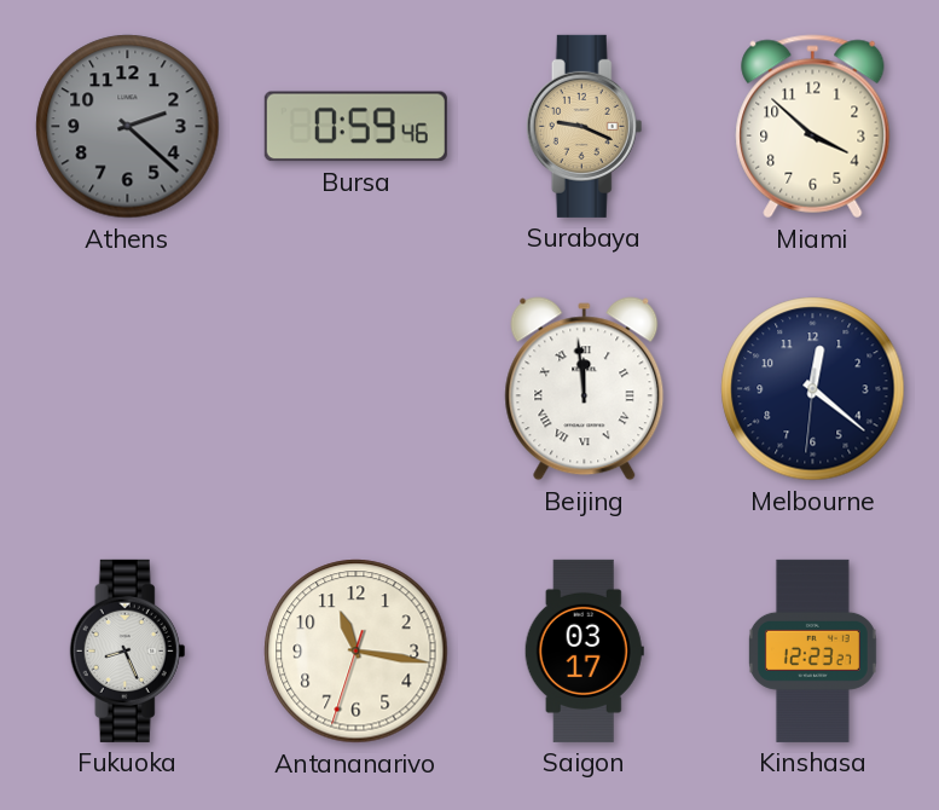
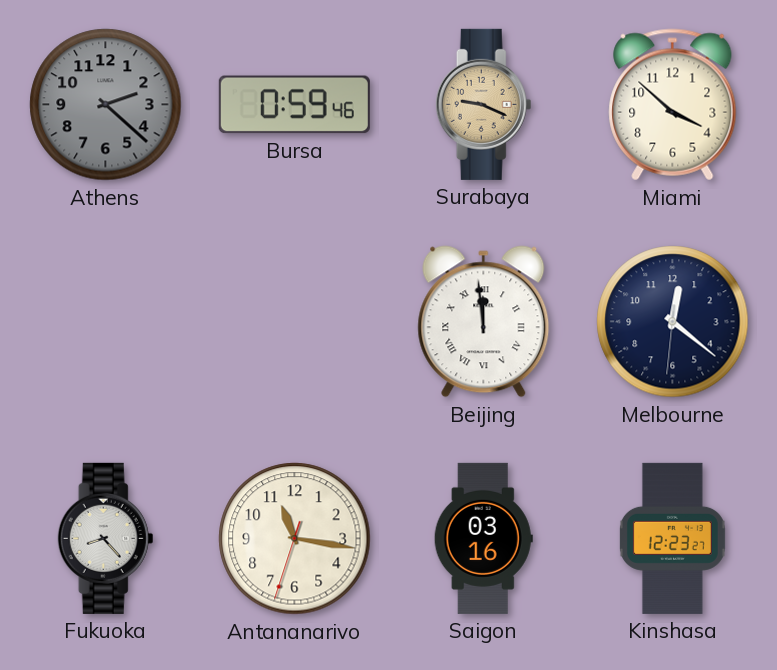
Fukuoka: 8:26 -> 8:23 (106, 538)
Saigon: 03:17 -> 03:16 (483, 538)
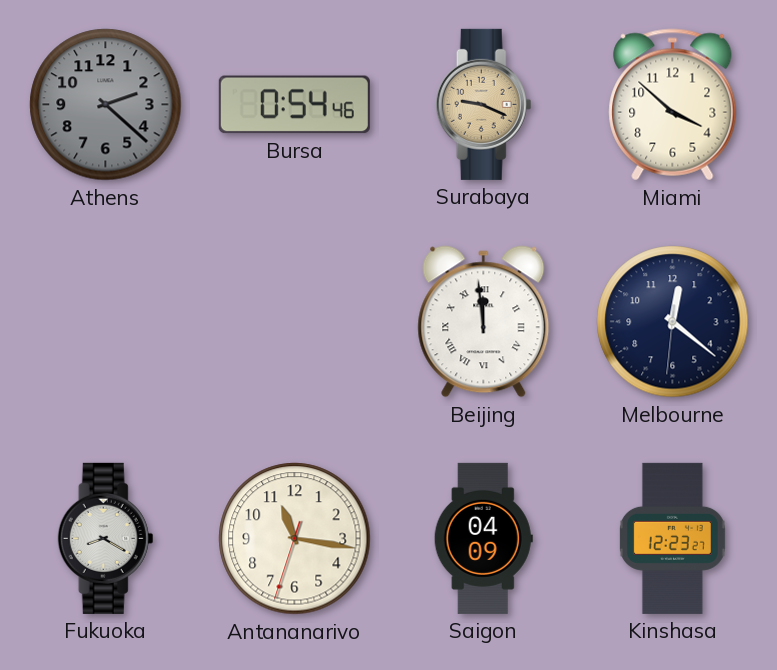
Bursa: 0:59 -> 0:54 (294, 105)
Fukuoka: 8:23 -> 8:20 (106, 538)
Saigon: 03:16 -> 04:09 (483, 538)
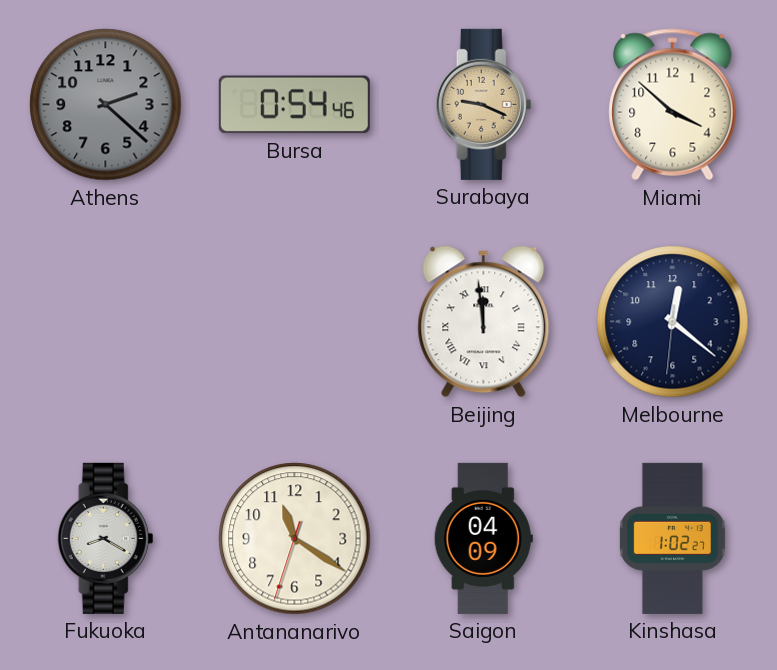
Antananarivo: 11:16 -> 11:20 (295, 539)
Kinshasa: 12:23 -> 1:02 (672, 538)
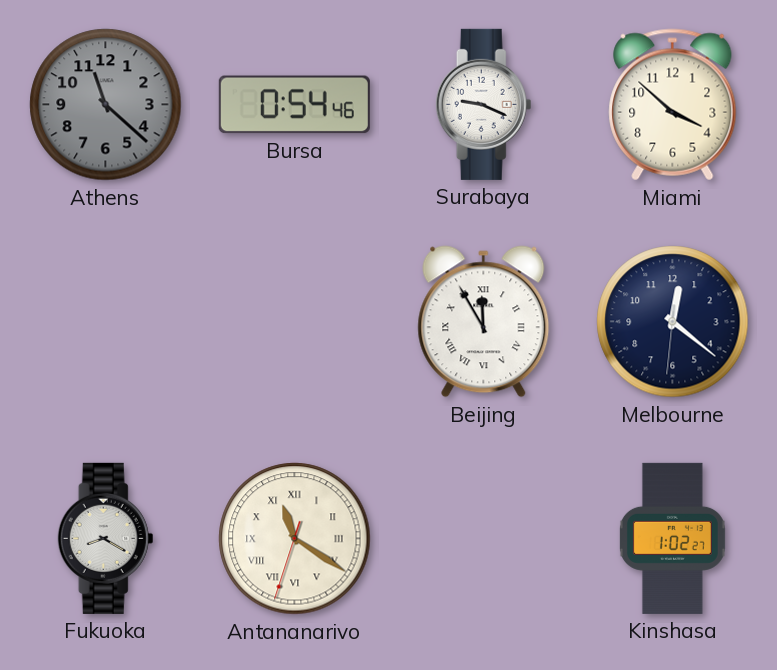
Athens: 2:22 -> 11:22 (106, 105)
Surabaya dial: champagne -> white (484, 104)
Beijing: 11:59 -> 11:55 (484, 322)
Antananarivo numerals: Arabic -> Roman (295, 539)
Saigon: 04:09 -> none (483, 538)
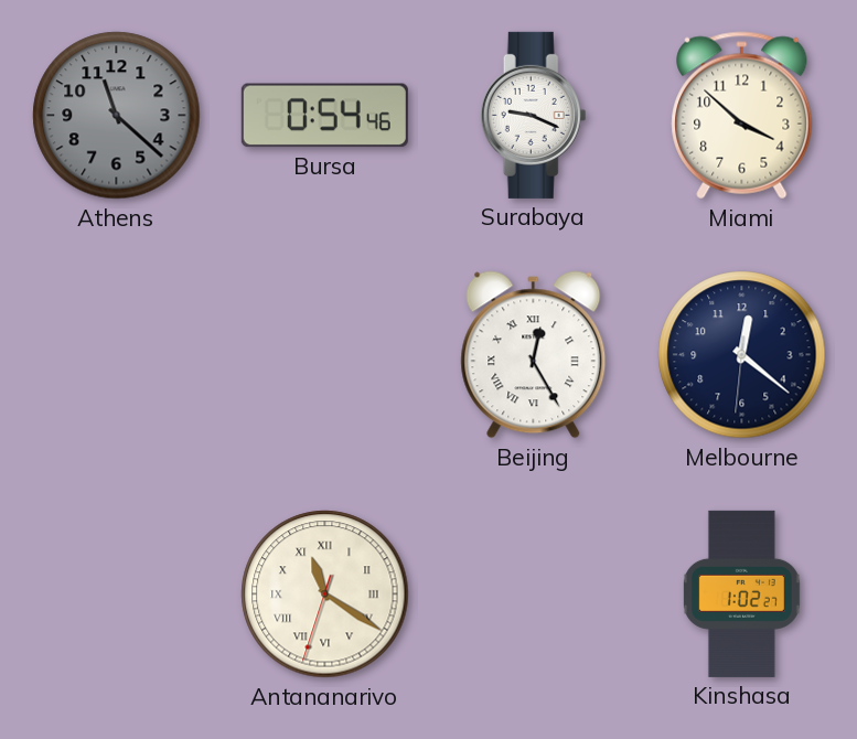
Beijing: 11:55 -> 12:25 (534, 355)
Fukuoka: 8:20 -> none (106, 538)
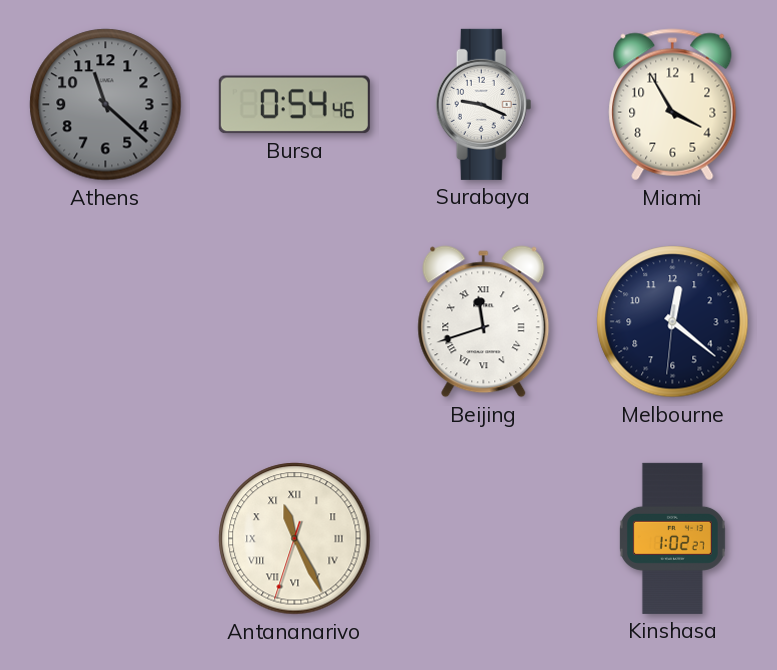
Miami: 3:52 -> 3:55 (673, 105)
Beijing: 12:25 -> 11:42 (484, 322)
Antananarivo: 11:20 -> 11:25 (295, 539)
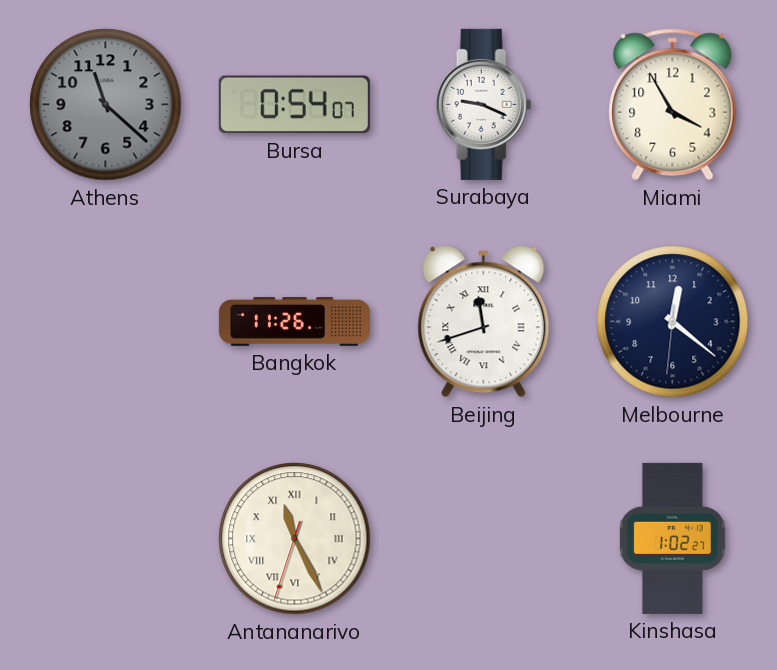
Bursa: 0:54:46 -> 0:54:07 (294, 105)
Bangkok: none -> 11:26 (294, 322)
